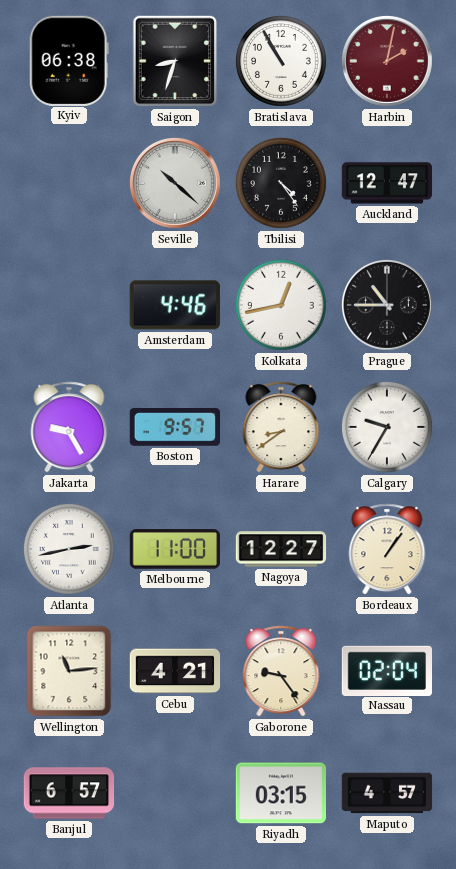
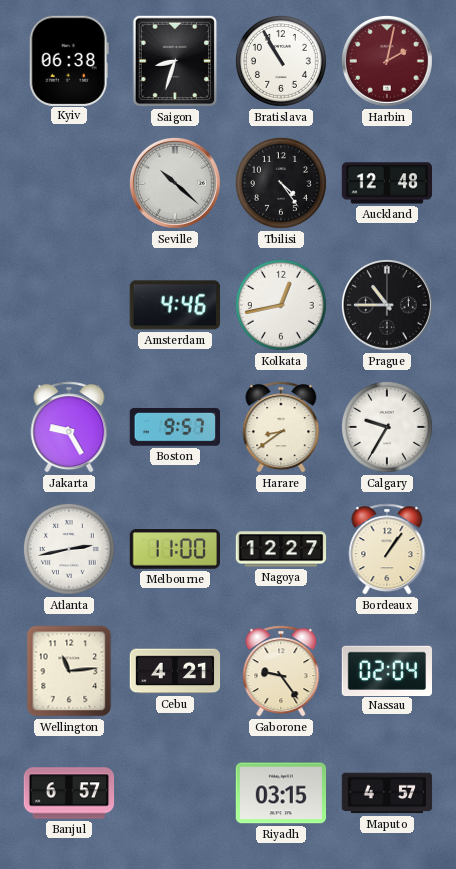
Auckland: 12:47 -> 12:48 (386, 183)
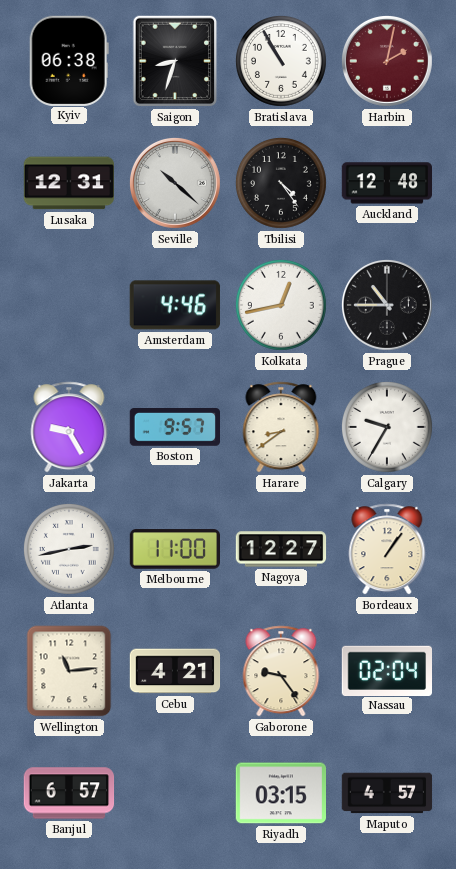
Lusaka: none -> 12:31 (68, 183)
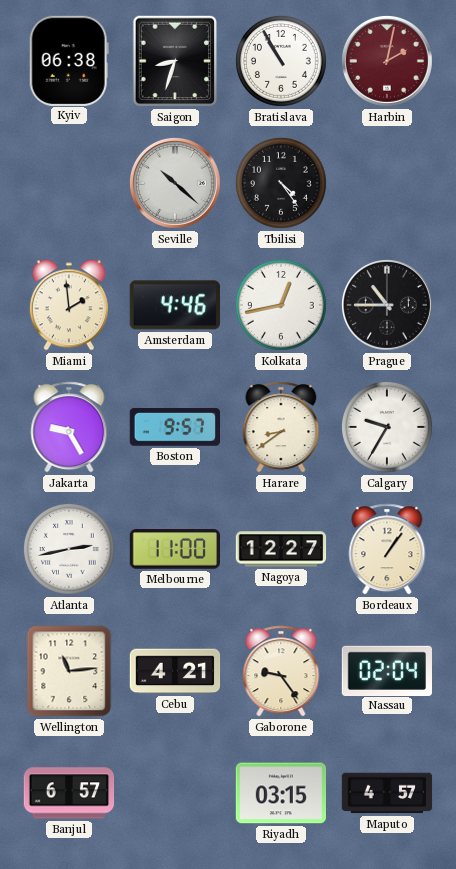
Lusaka: 12:31 -> none (68, 183)
Auckland: 12:48 -> none (386, 183)
Miami: none -> 1:59 (69, 305)
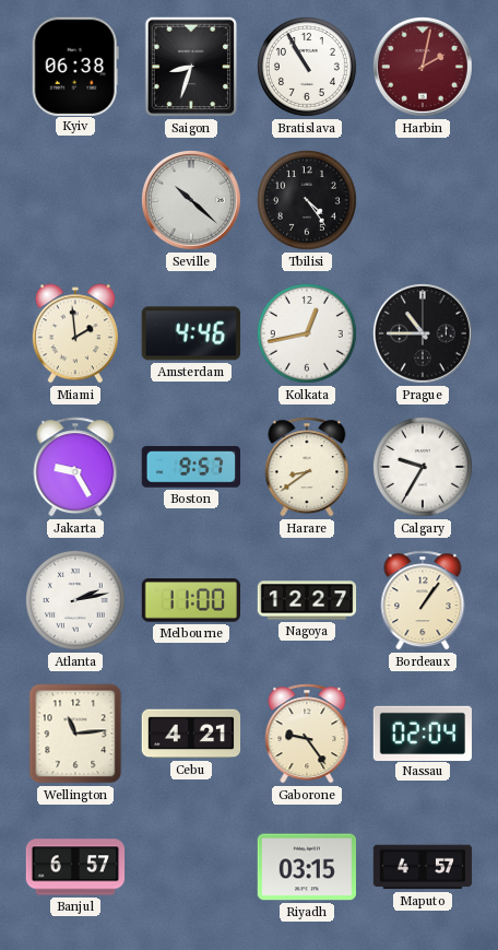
Atlanta: 2:43 -> 2:13 (75, 600)
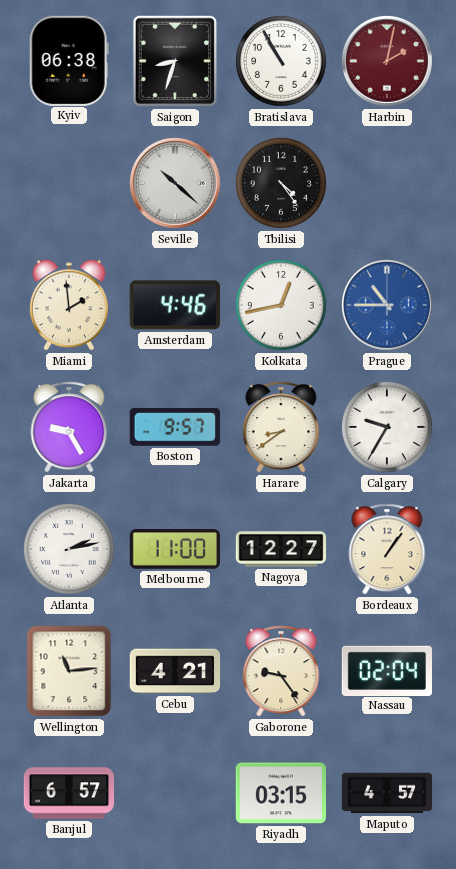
Prague dial: black -> blue (387, 305)
